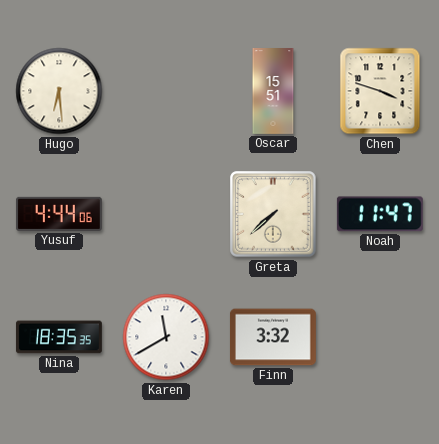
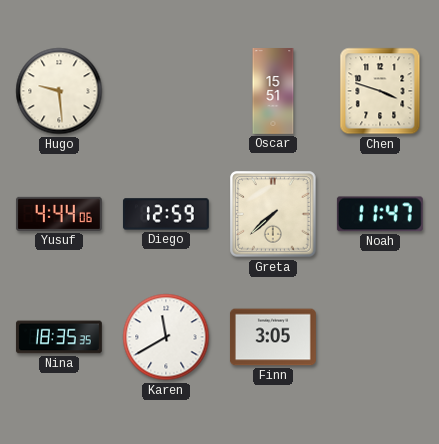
Hugo: 6:29 -> 9:29 (59, 91)
Diego: none -> 12:59 (166, 214)
Finn: 3:32 -> 3:05 (273, 337)
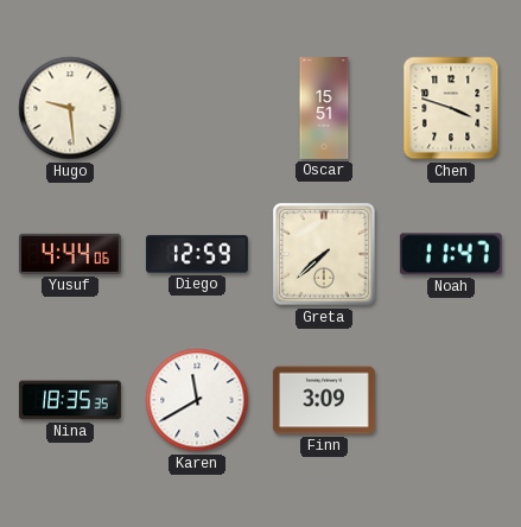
Finn: 3:05 -> 3:09 (324, 400)
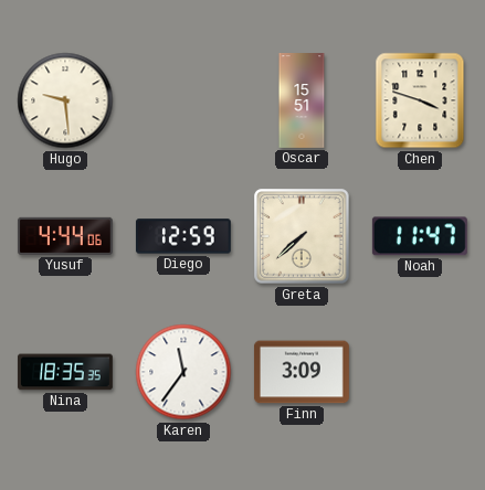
Karen: 11:40 -> 11:36 (183, 372)
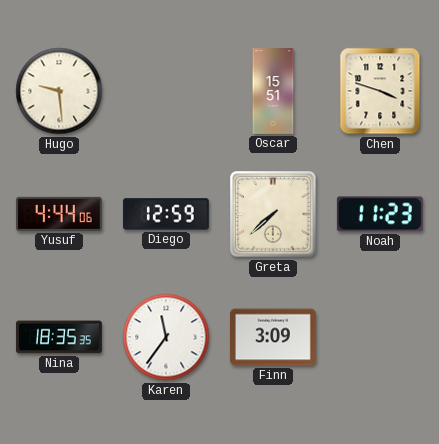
Noah: 11:47 -> 11:23 (380, 214)
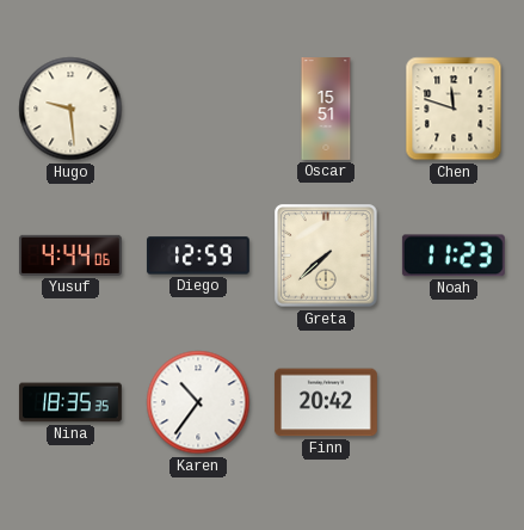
Chen: 3:48 -> 11:48 (454, 109)
Karen: 11:36 -> 10:36 (198, 402)
Finn: 3:09 -> 20:42 (326, 402)
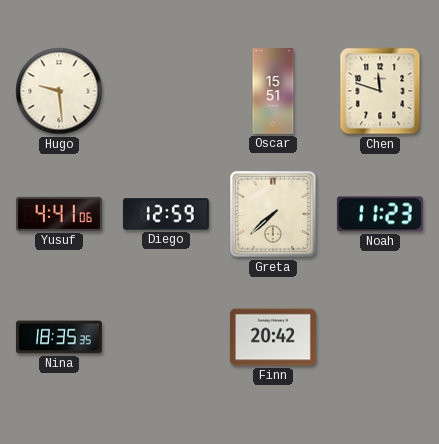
Yusuf: 4:44 -> 4:41 (59, 214)
Karen: 10:36 -> none (198, 402)
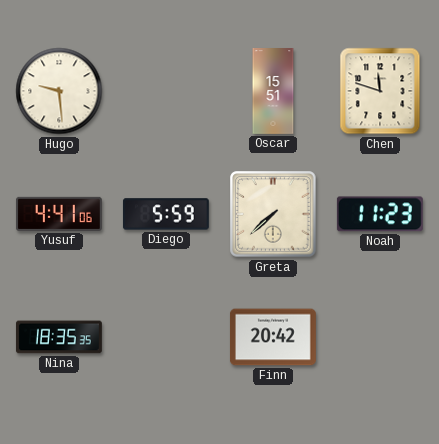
Diego: 12:59 -> 5:59 (166, 214)
